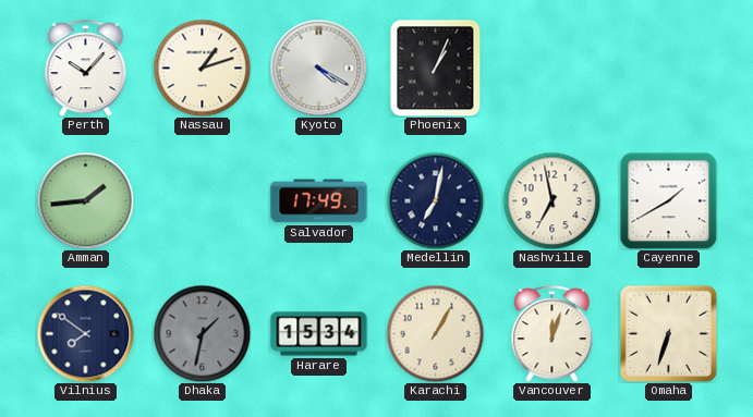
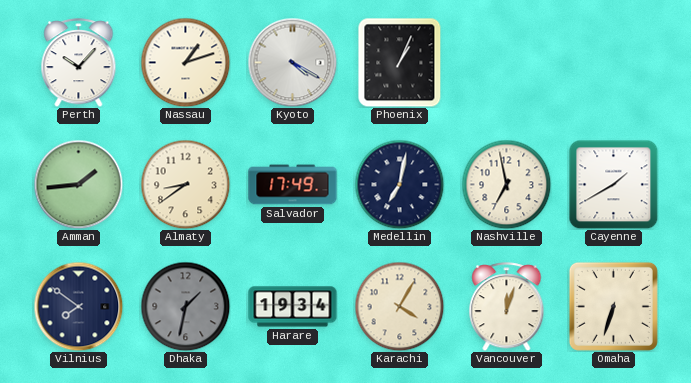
Almaty: none -> 8:39 (185, 184)
Harare: 15:34 -> 19:34 (293, 307)
Karachi: 1:05 -> 4:05 (399, 306)
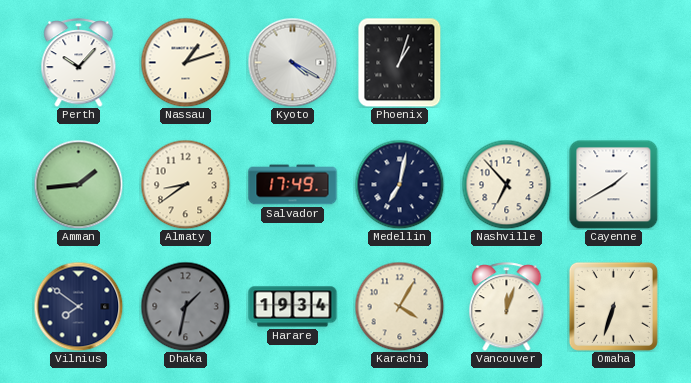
Phoenix: 1:04 -> 1:03 (400, 62)
Nashville: 6:58 -> 6:53 (506, 184)
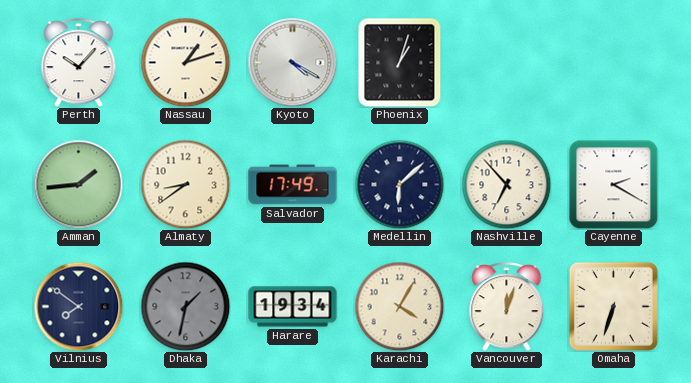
Medellin: 7:02 -> 6:08 (399, 184)
Cayenne: 1:40 -> 2:20 (613, 184)
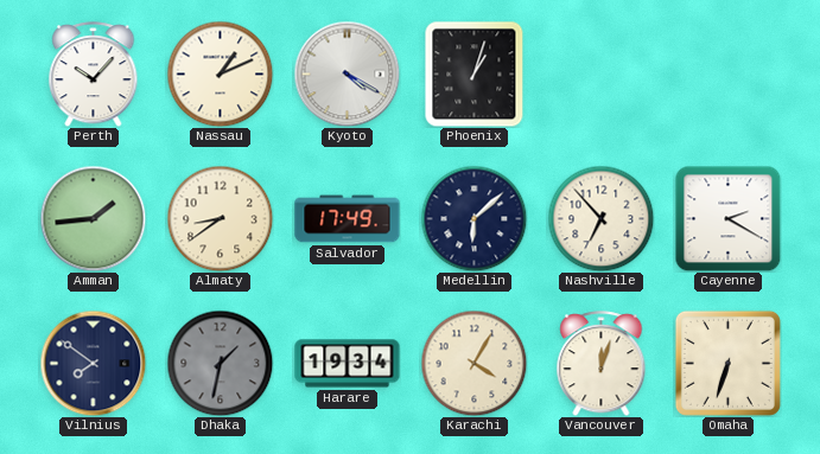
Nassau: 1:12 -> 1:11 (220, 73)
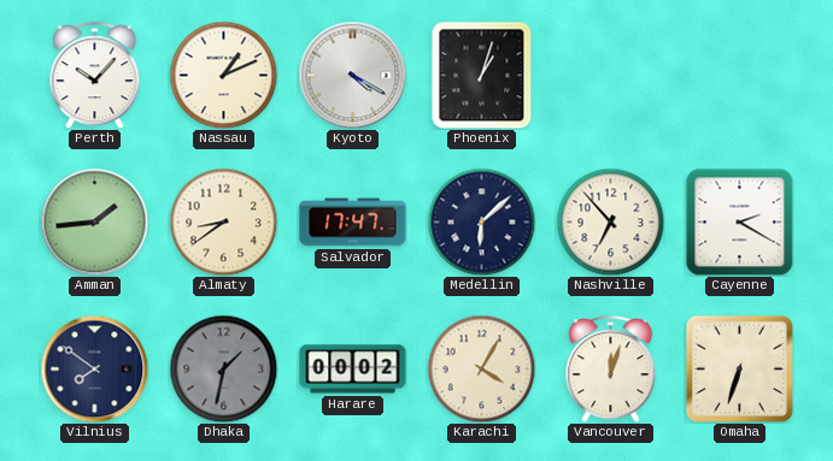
Salvador: 17:49 -> 17:47 (353, 223)
Harare: 19:34 -> 00:02 (353, 370)
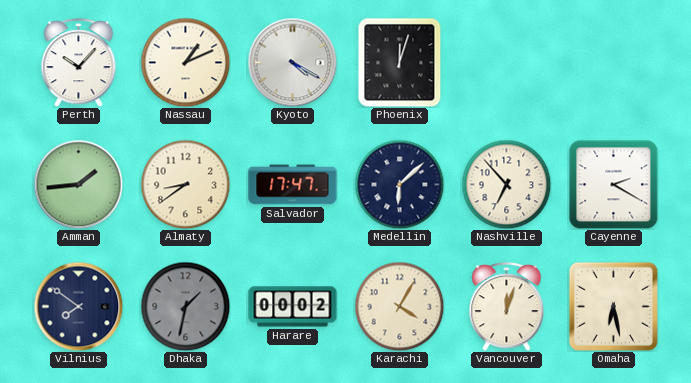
Phoenix: 1:03 -> 12:03 (400, 62)
Omaha: 6:33 -> 6:28 (613, 306)
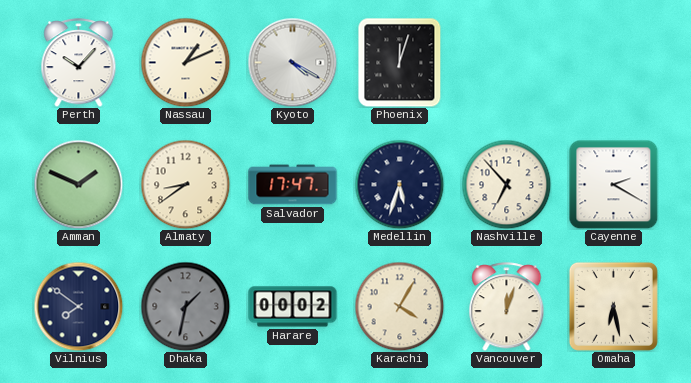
Amman: 1:44 -> 1:49 (78, 184)
Medellin: 6:08 -> 5:33 (399, 184)
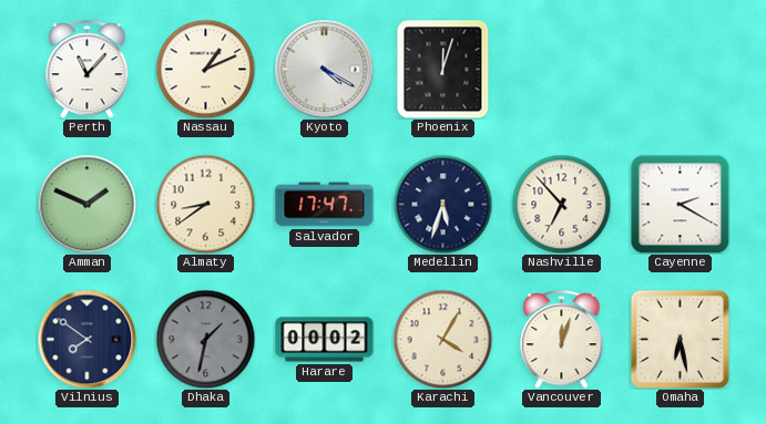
Perth: 10:07 -> 11:07 (88, 70)
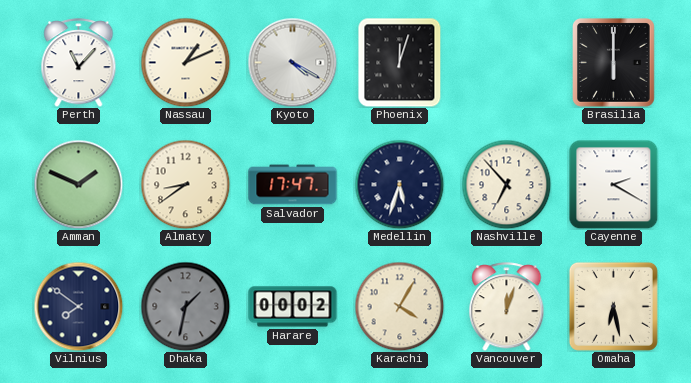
Brasilia: none -> 6:00 (614, 63)
